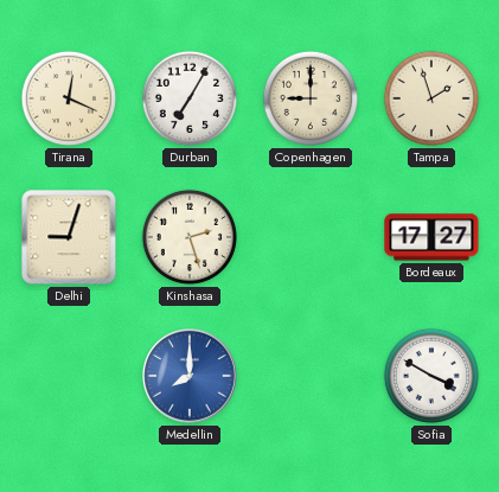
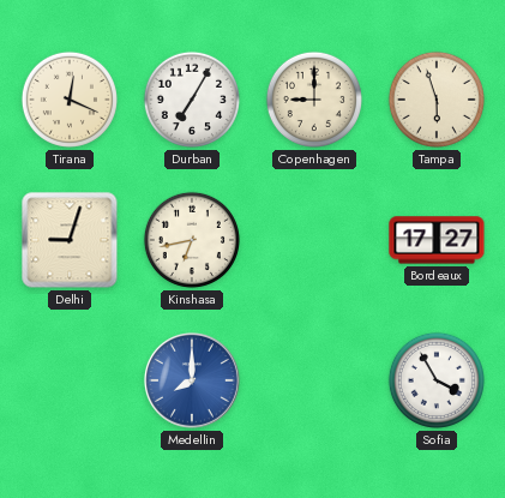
Tampa: 1:57 -> 5:57 (437, 100)
Kinshasa: 2:27 -> 6:43 (192, 240)
Sofia: 3:50 -> 3:55 (437, 380)
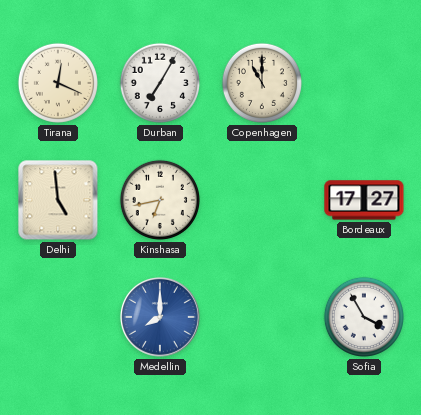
Copenhagen: 9:00 -> 11:00 (262, 83)
Tampa: 5:57 -> none (437, 100)
Delhi: 9:03 -> 4:59 (58, 200)
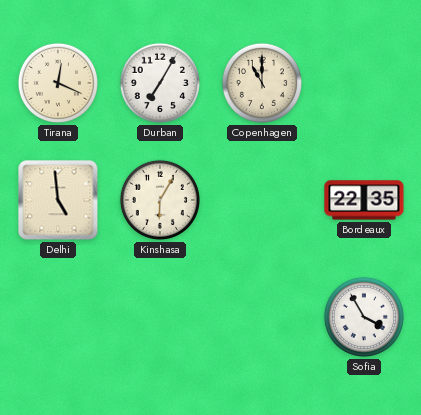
Kinshasa: 6:43 -> 6:05 (160, 200)
Bordeaux: 17:27 -> 22:35 (364, 200)
Medellin: 8:00 -> none (160, 317)
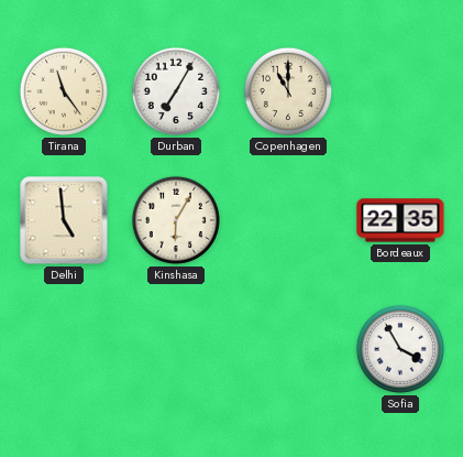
Tirana: 12:19 -> 11:24 (64, 91)
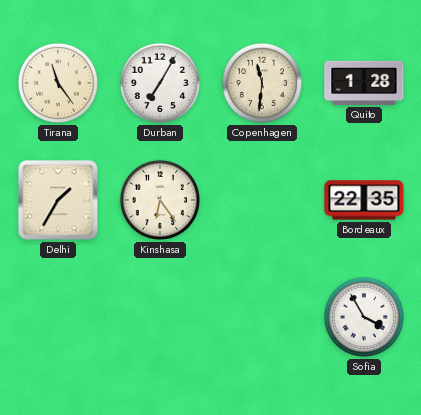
Copenhagen: 11:00 -> 11:31 (262, 83)
Quito: none -> 1:28 (364, 83)
Delhi: 4:59 -> 1:35 (58, 200)
Kinshasa: 6:05 -> 6:24 (160, 200)
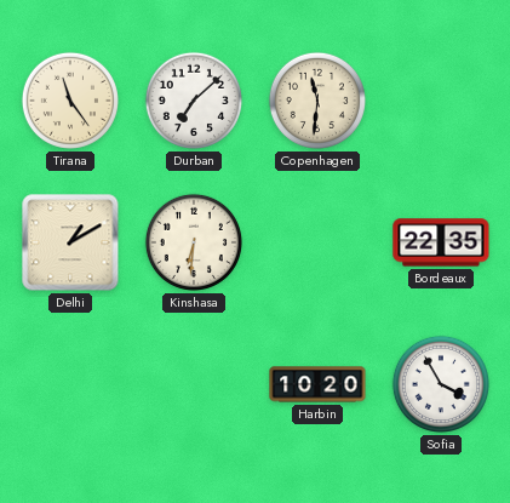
Durban: 7:05 -> 7:08 (194, 101)
Quito: 1:28 -> none (364, 83)
Delhi: 1:35 -> 1:10 (70, 242)
Kinshasa: 6:24 -> 6:31 (194, 242)
Harbin: none -> 10:20 (317, 384)
